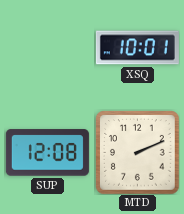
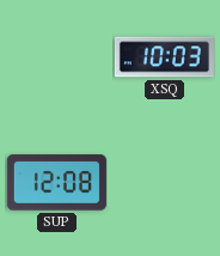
XSQ: 10:01 -> 10:03 (164, 57)
MTD: 2:11 -> none (138, 153)
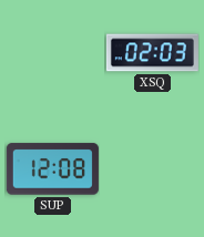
XSQ: 10:03 -> 02:03 (152, 53)
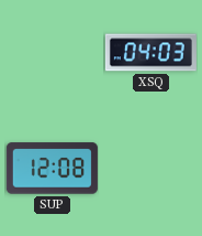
XSQ: 02:03 -> 04:03 (150, 53)
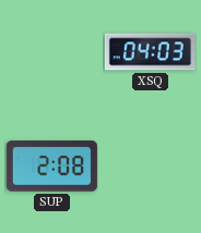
SUP: 12:08 -> 2:08 (51, 167)
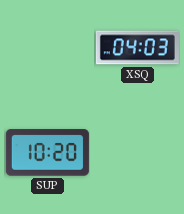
SUP: 2:08 -> 10:20 (47, 153)
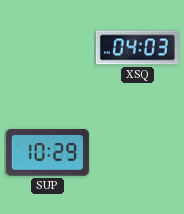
SUP: 10:20 -> 10:29 (47, 153)
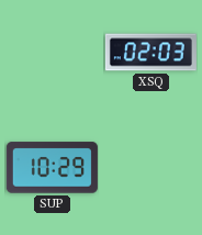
XSQ: 04:03 -> 02:03 (150, 53)
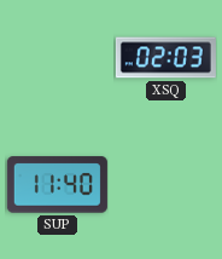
SUP: 10:29 -> 11:40 (57, 185)
